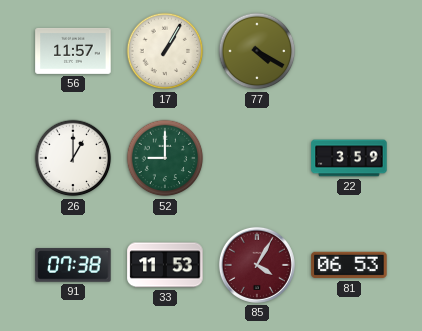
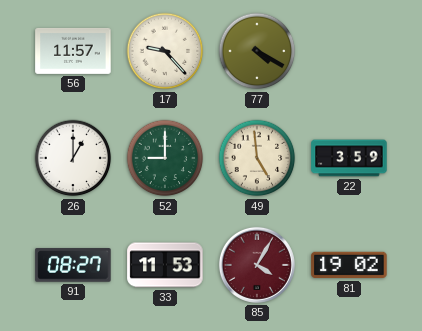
17: 1:05 -> 9:23 (165, 51)
49: none -> 4:59 (257, 158)
91: 07:38 -> 08:27 (73, 265)
81: 06:53 -> 19:02 (349, 265)
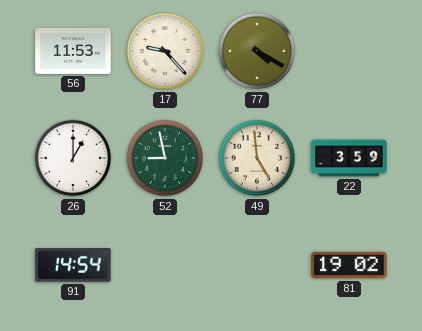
56: 11:57 -> 11:53 (73, 51)
52: 9:00 -> 8:58 (165, 158)
91: 08:27 -> 14:54 (73, 265)
33: 11:53 -> none (165, 265)
85: 4:05 -> none (257, 265)
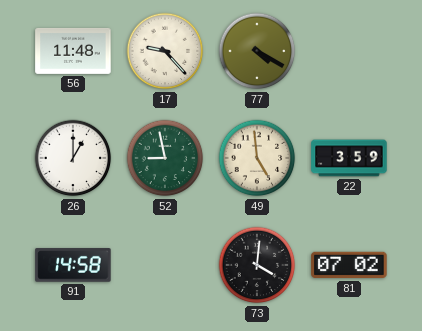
56: 11:53 -> 11:48 (73, 51)
91: 14:54 -> 14:58 (73, 265)
73: none -> 4:01 (257, 265)
81: 19:02 -> 07:02 (349, 265)
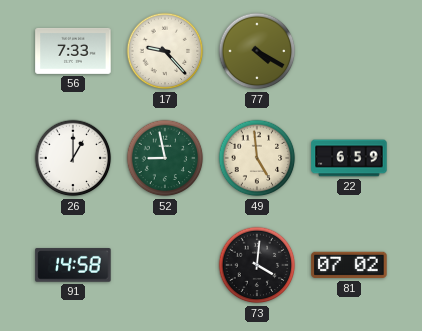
56: 11:48 -> 7:33 (73, 51)
22: 3:59 -> 6:59 (349, 158)
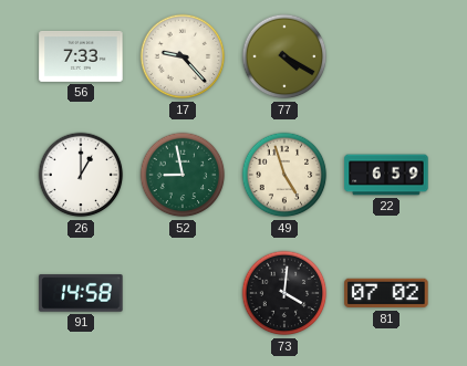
49: 4:59 -> 4:57 (284, 175)
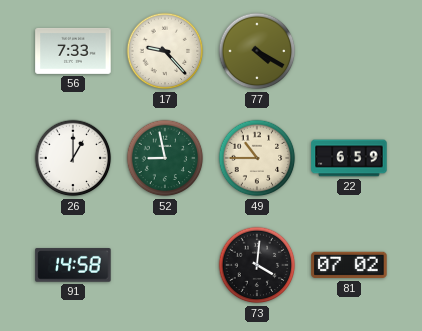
49: 4:57 -> 10:45 (257, 158)
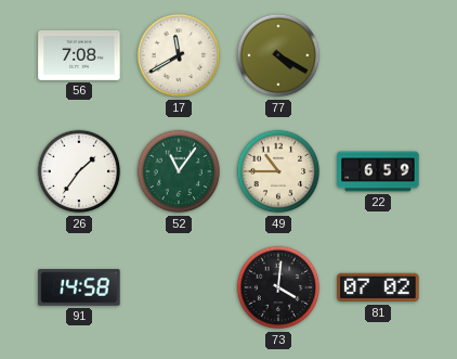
56: 7:33 -> 7:08 (79, 55)
17: 9:23 -> 11:40 (179, 55)
26: 1:00 -> 1:36 (79, 171)
52: 8:58 -> 11:06 (179, 171)
